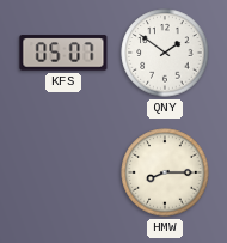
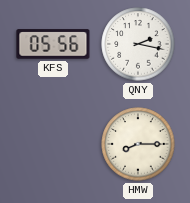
KFS: 05:07 -> 05:56 (53, 44)
QNY: 1:51 -> 2:17 (138, 44)
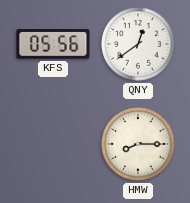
QNY: 2:17 -> 12:39 (138, 44)
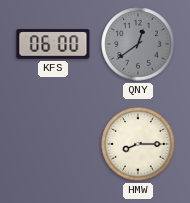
KFS: 05:56 -> 06:00 (53, 44)
QNY dial: white -> grey (138, 44)
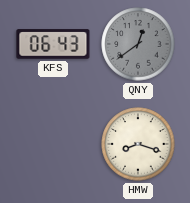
KFS: 06:00 -> 06:43 (53, 44)
HMW: 8:15 -> 8:18 (138, 144)
